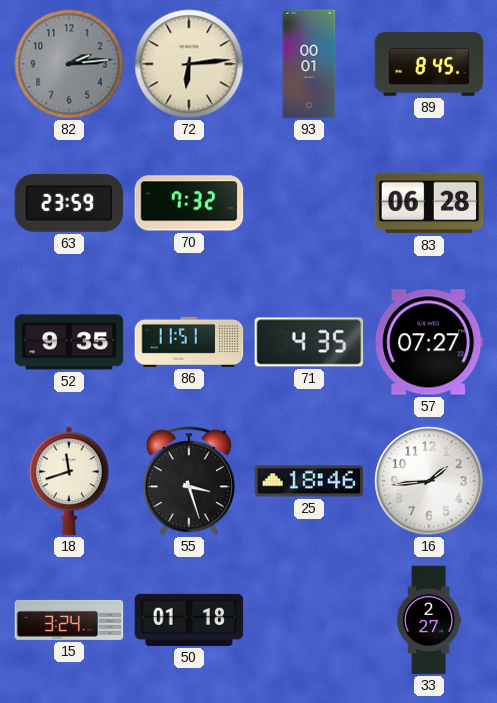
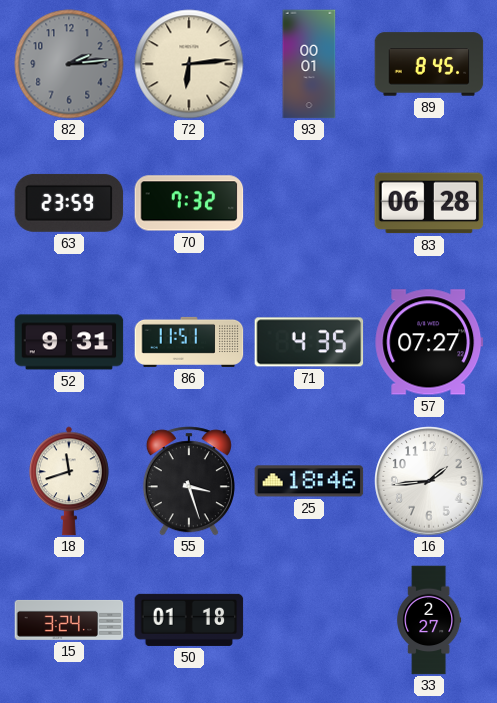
52: 9:35 -> 9:31 (69, 342)
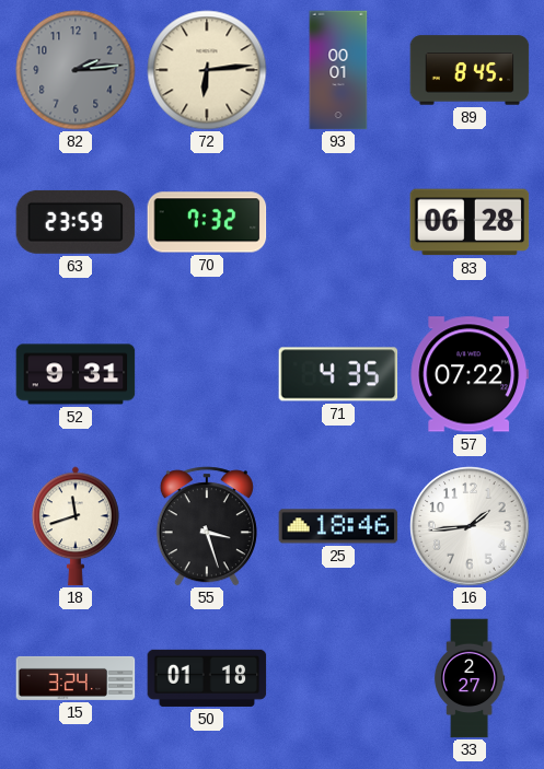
86: 11:51 -> none (189, 342)
57: 07:27 -> 07:22 (470, 374)
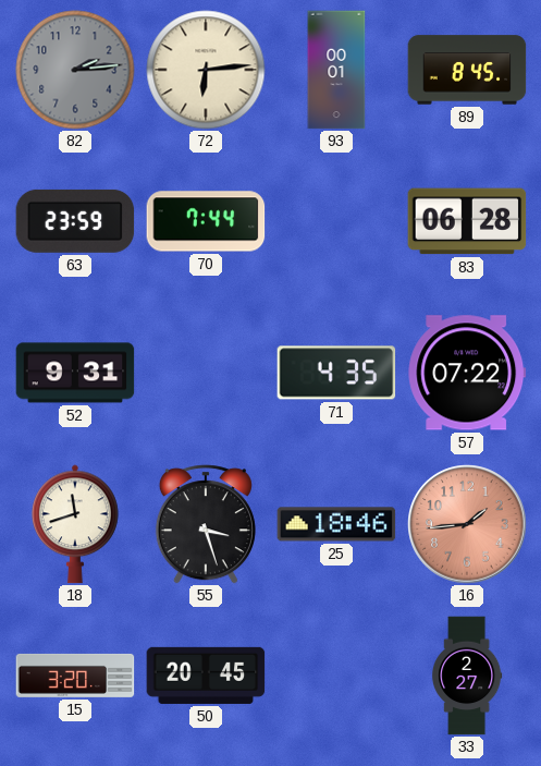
70: 7:32 -> 7:44 (206, 221)
16 dial: white -> salmon (467, 524)
15: 3:24 -> 3:20 (75, 676)
50: 01:18 -> 20:45 (206, 676)
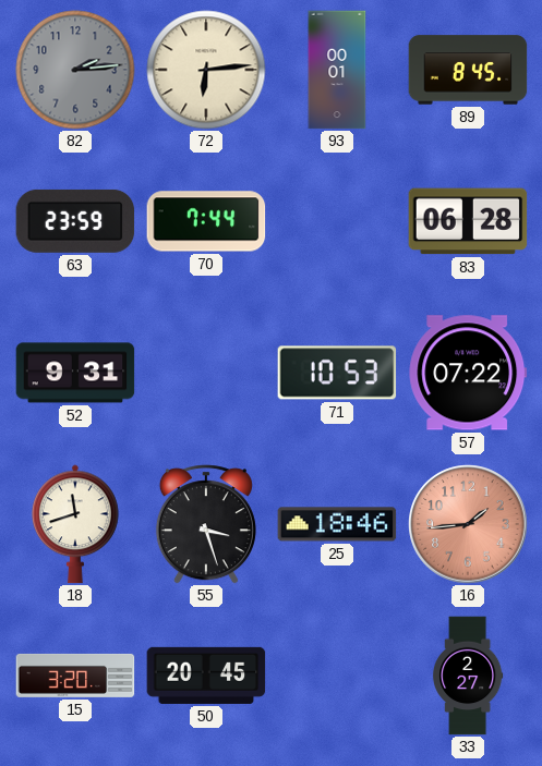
71: 4:35 -> 10:53 (337, 373)
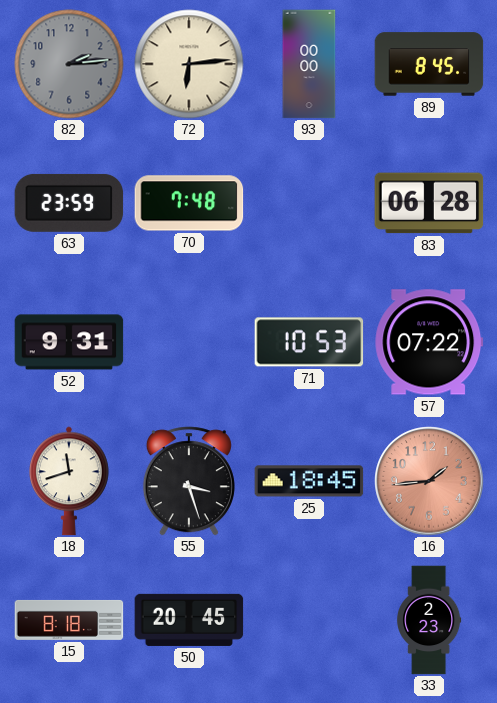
93: 00:01 -> 00:00 (309, 64)
70: 7:44 -> 7:48 (189, 203)
25: 18:46 -> 18:45 (309, 481)
15: 3:20 -> 8:18 (69, 620)
33: 2:27 -> 2:23 (429, 620)
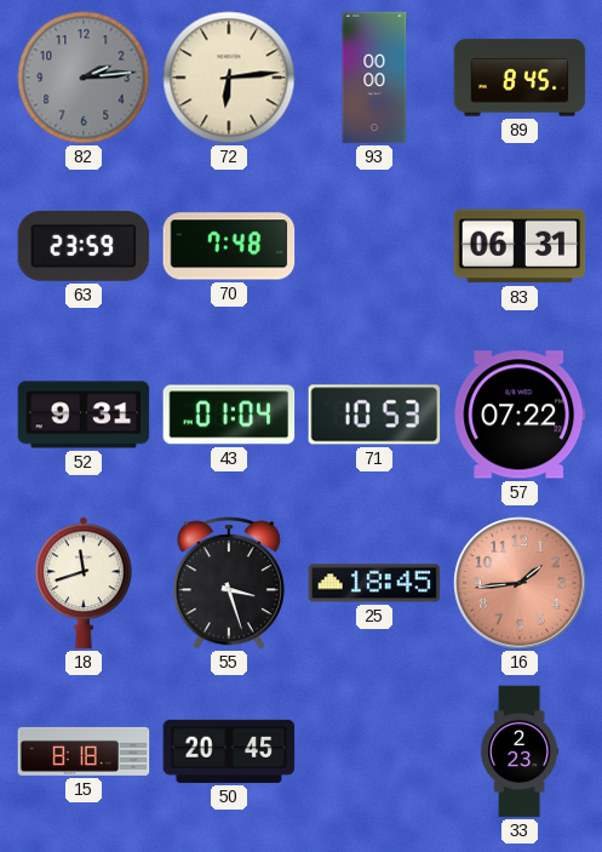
83: 06:28 -> 06:31 (520, 246)
43: none -> 01:04 (229, 414)
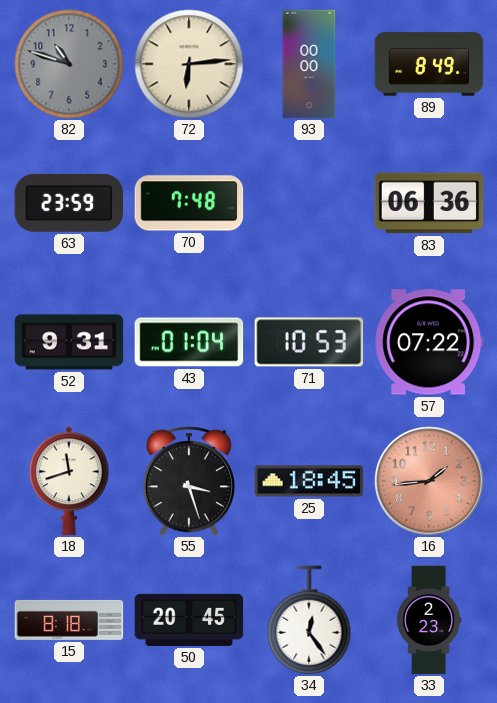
82: 2:14 -> 10:48 (69, 64)
89: 8:45 -> 8:49 (429, 64)
83: 06:31 -> 06:36 (429, 203)
34: none -> 12:24 (309, 620)
